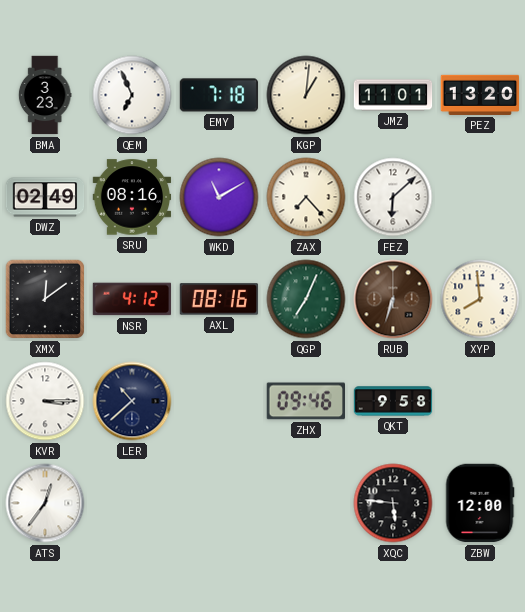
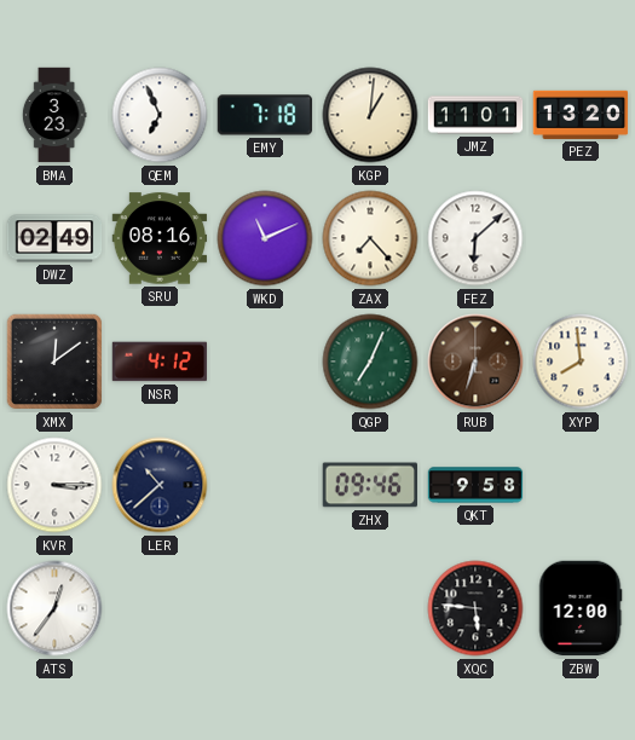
WKD: 11:10 -> 11:11 (265, 238)
AXL: 08:16 -> none (219, 299)
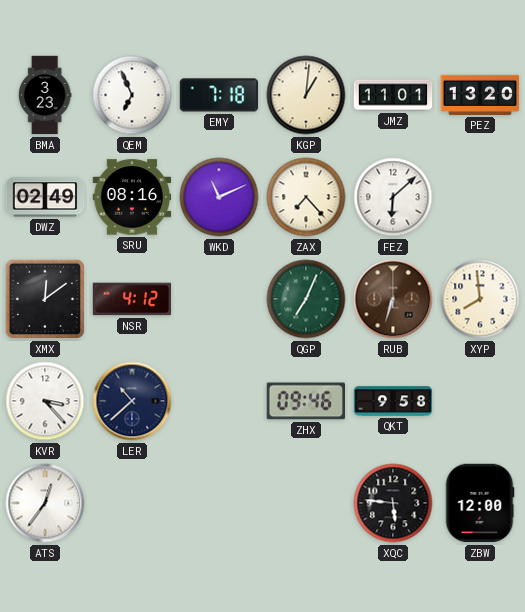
KVR: 3:15 -> 3:23 (45, 401)
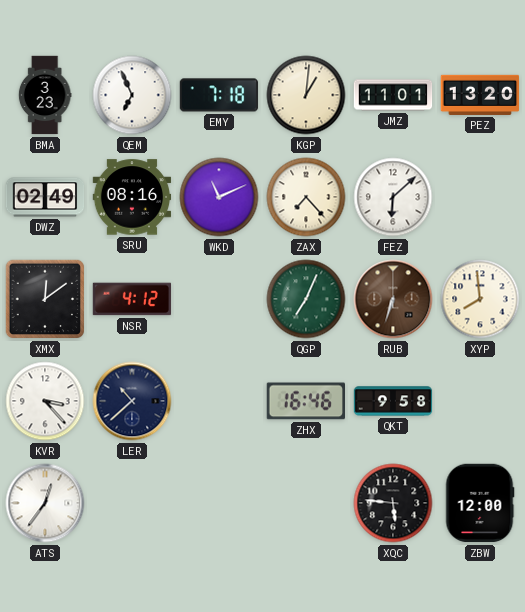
ZHX: 09:46 -> 16:46 (305, 401)
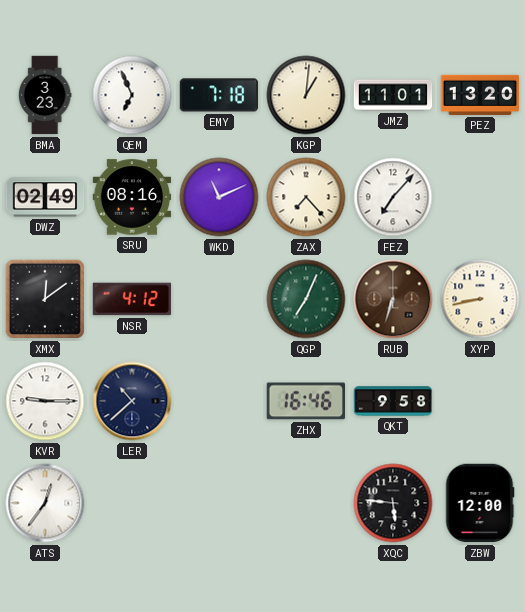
FEZ: 6:08 -> 7:07 (393, 197)
XYP: 7:59 -> 8:43 (480, 299)
KVR: 3:23 -> 9:15 (45, 401)
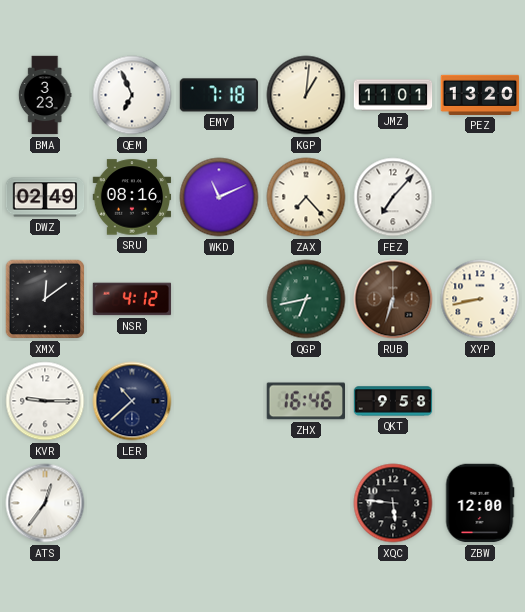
QGP: 7:04 -> 6:43 (306, 299)
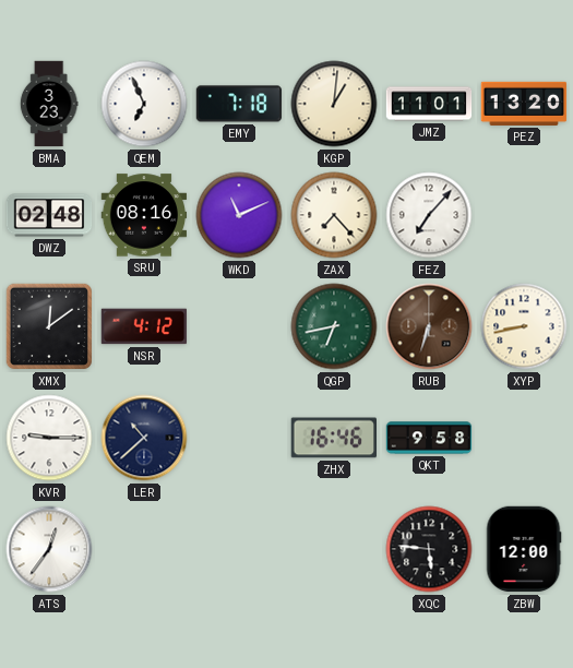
DWZ: 02:49 -> 02:48 (49, 215)
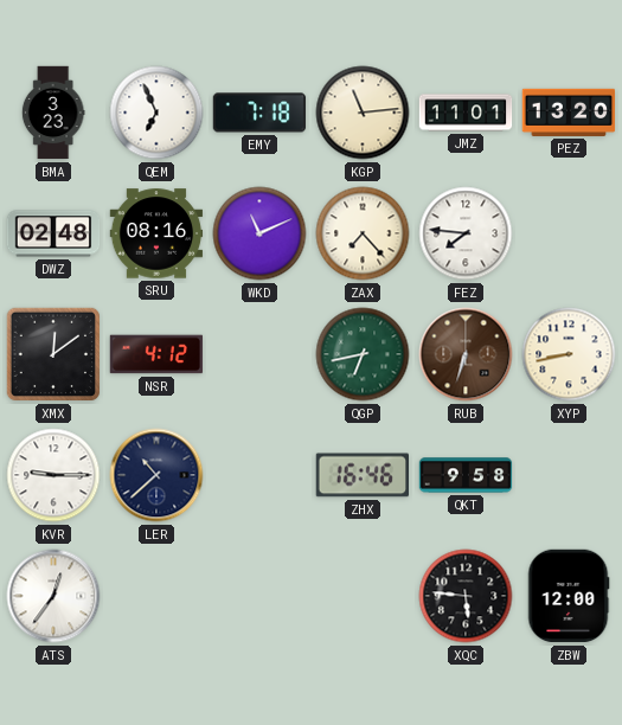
KGP: 1:01 -> 11:14 (363, 113)
FEZ: 7:07 -> 7:46 (466, 233)
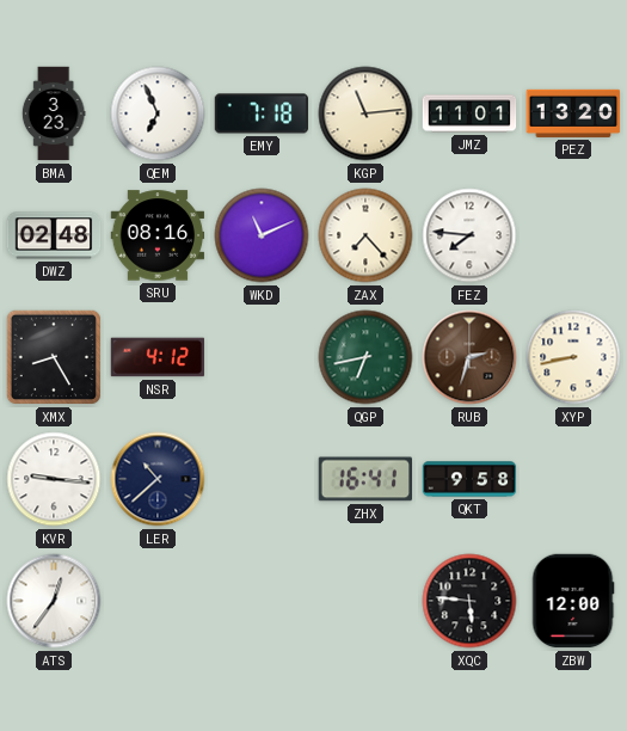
XMX: 12:09 -> 8:25 (54, 357)
RUB: 6:33 -> 2:33 (469, 357)
KVR: 9:15 -> 9:16 (54, 479)
ZHX: 16:46 -> 16:41 (364, 479)
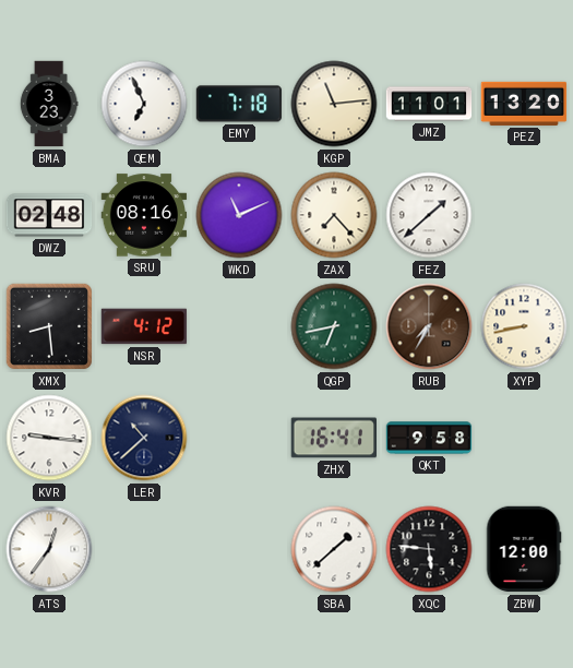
FEZ: 7:46 -> 1:38 (429, 215)
XMX: 8:25 -> 8:29 (49, 326)
RUB: 2:33 -> 7:35 (429, 326)
SBA: none -> 1:38 (334, 549)
